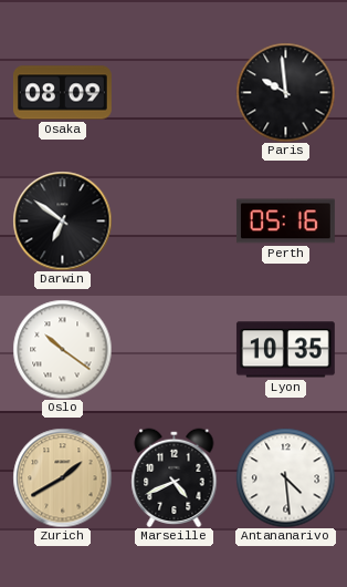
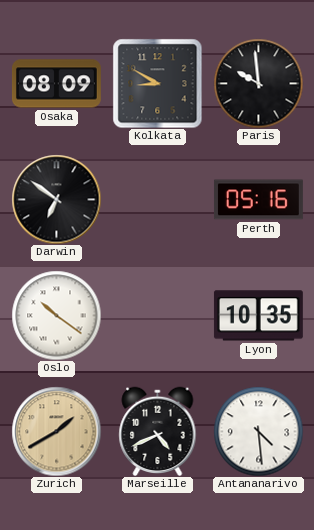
Kolkata: none -> 8:50 (157, 83)
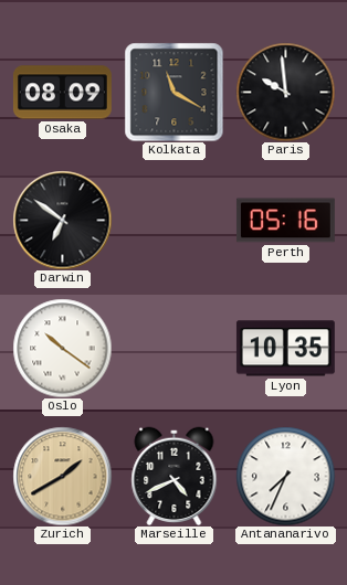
Kolkata: 8:50 -> 11:20 (173, 92)
Antananarivo: 4:29 -> 7:34 (285, 476)
